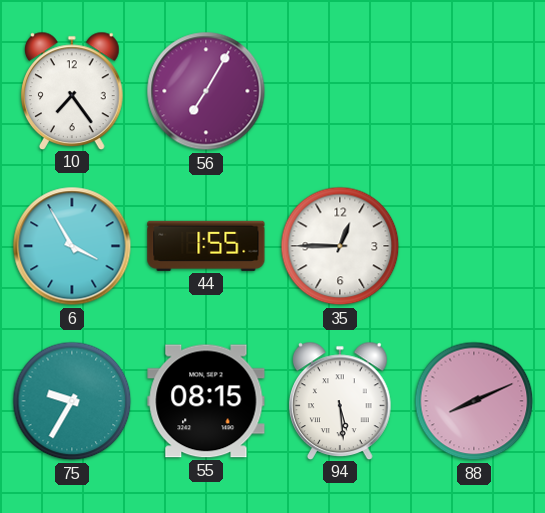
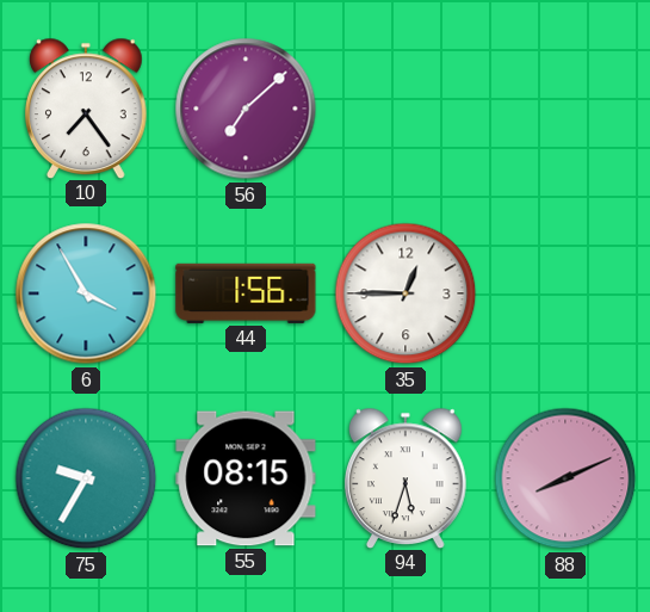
56: 7:05 -> 7:08 (246, 109)
44: 1:55 -> 1:56 (246, 293)
94: 5:29 -> 5:33 (407, 477)
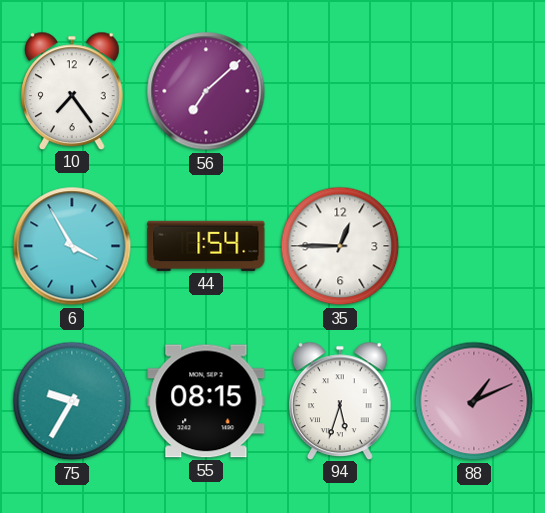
44: 1:56 -> 1:54 (206, 246)
88: 8:11 -> 1:11 (474, 401)
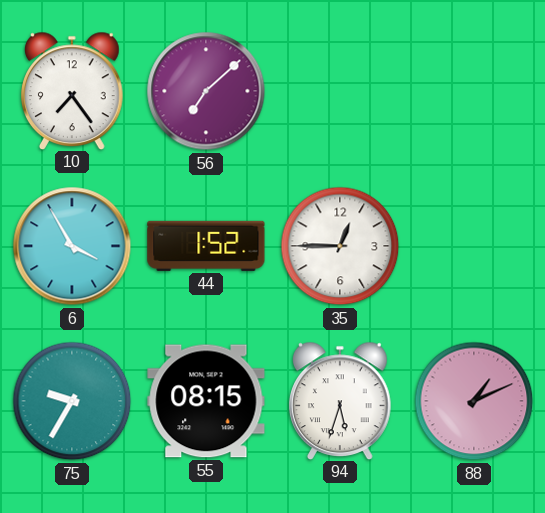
44: 1:54 -> 1:52 (206, 246)
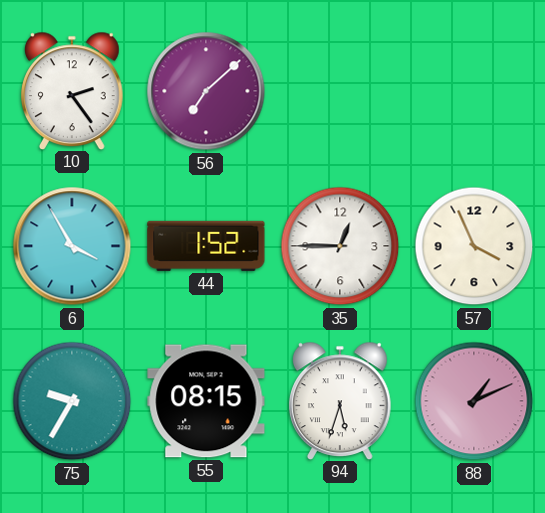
10: 7:24 -> 2:24 (73, 90)
57: none -> 3:56 (474, 246)
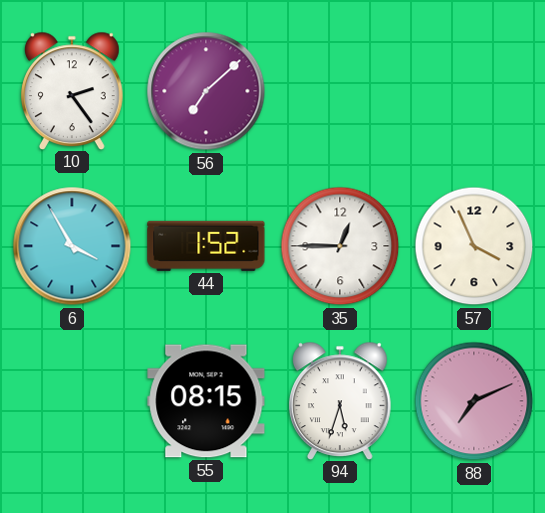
75: 9:35 -> none (72, 401)
88: 1:11 -> 7:11 (474, 401)
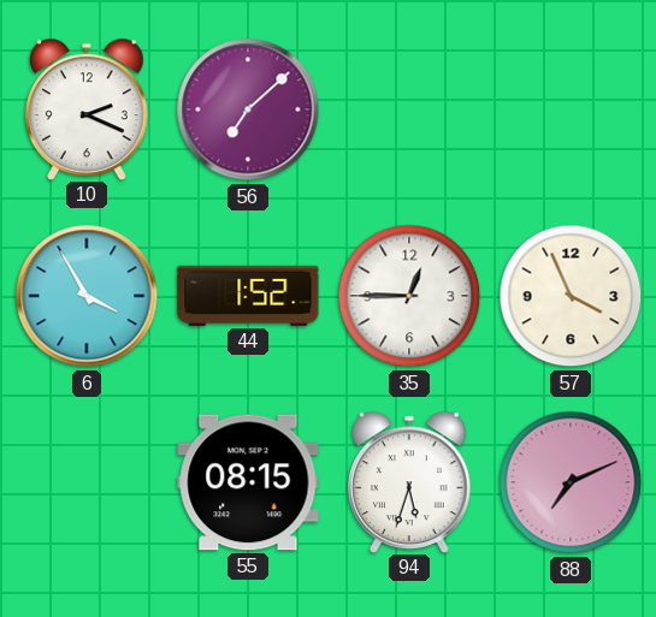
10: 2:24 -> 2:19 (88, 108)
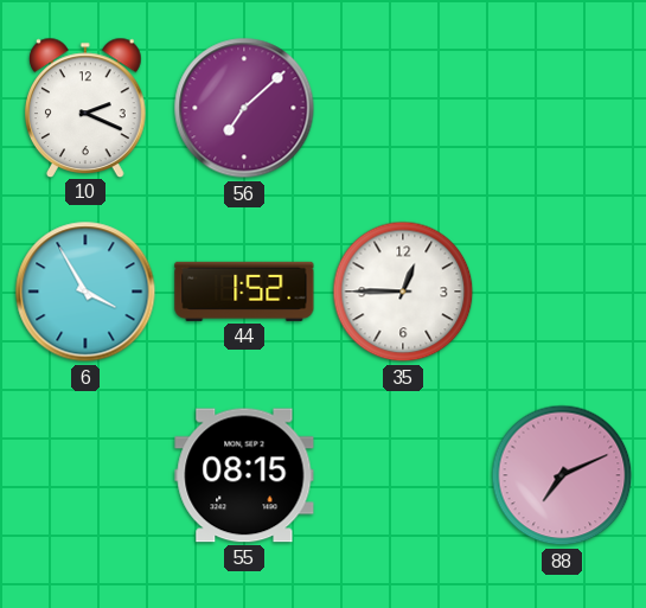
57: 3:56 -> none (571, 296)
94: 5:33 -> none (410, 481)
